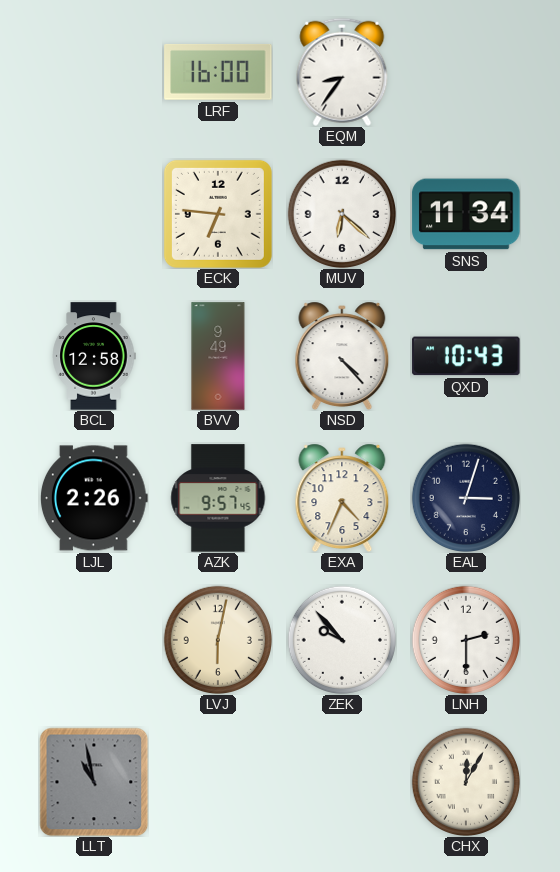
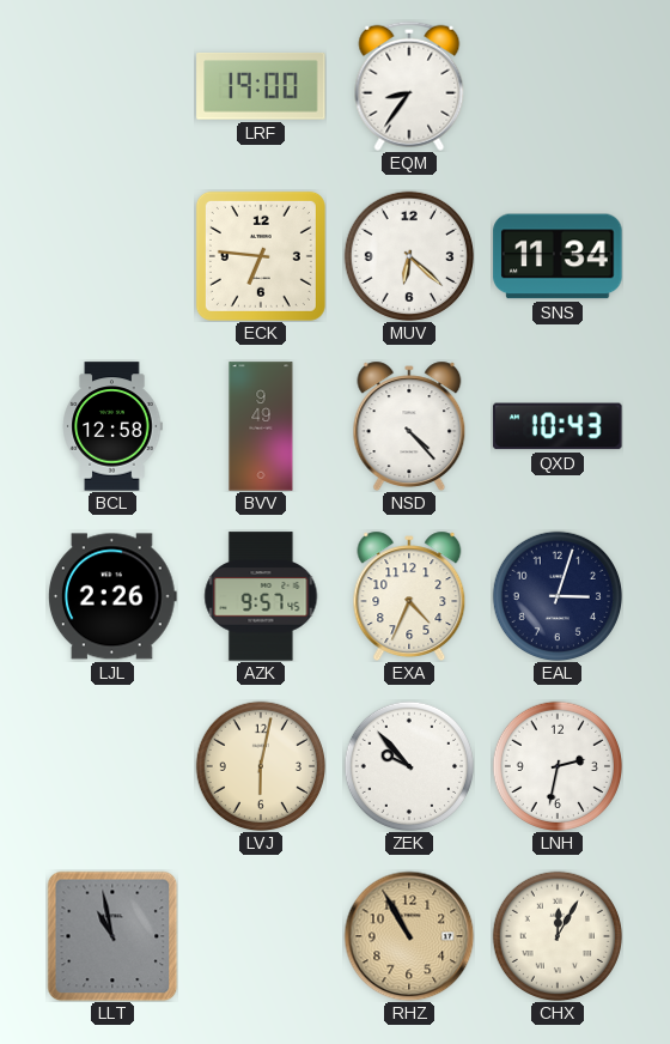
LRF: 16:00 -> 19:00 (261, 86)
LNH: 2:30 -> 2:32 (556, 765)
RHZ: none -> 10:55 (409, 936)
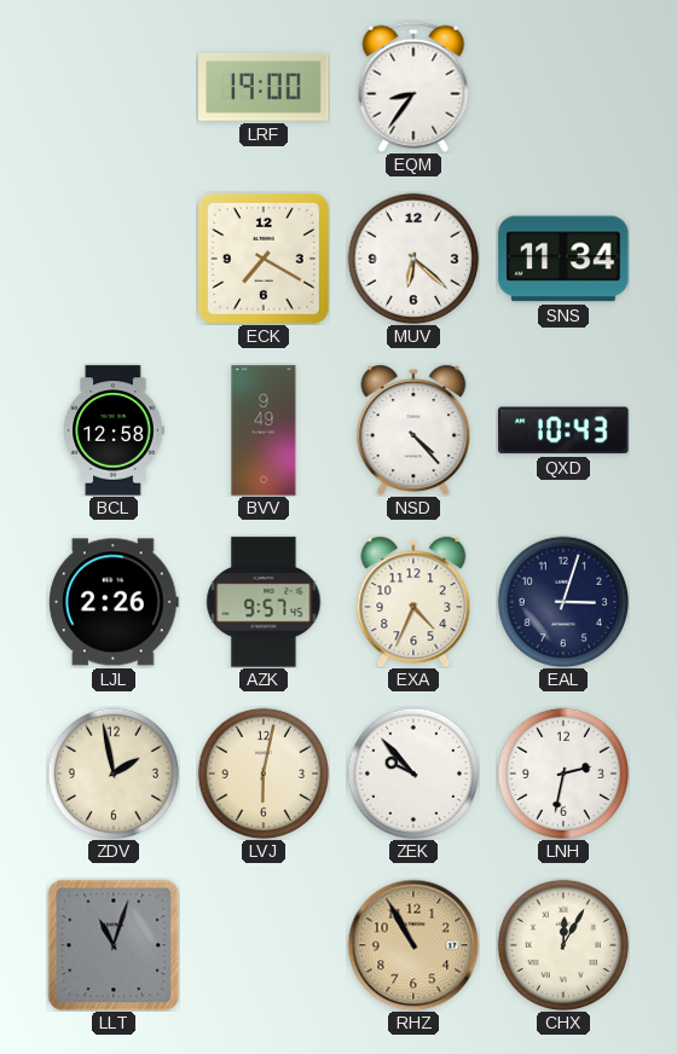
ECK: 6:46 -> 7:20 (264, 259)
ZDV: none -> 1:58 (112, 772)
LLT: 10:58 -> 11:03 (114, 945)
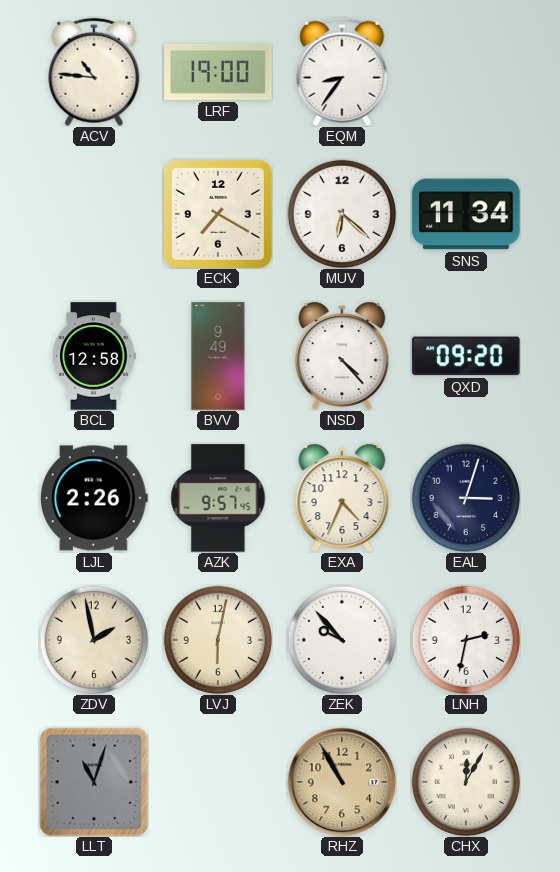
ACV: none -> 10:46 (94, 72)
QXD: 10:43 -> 09:20 (466, 356)
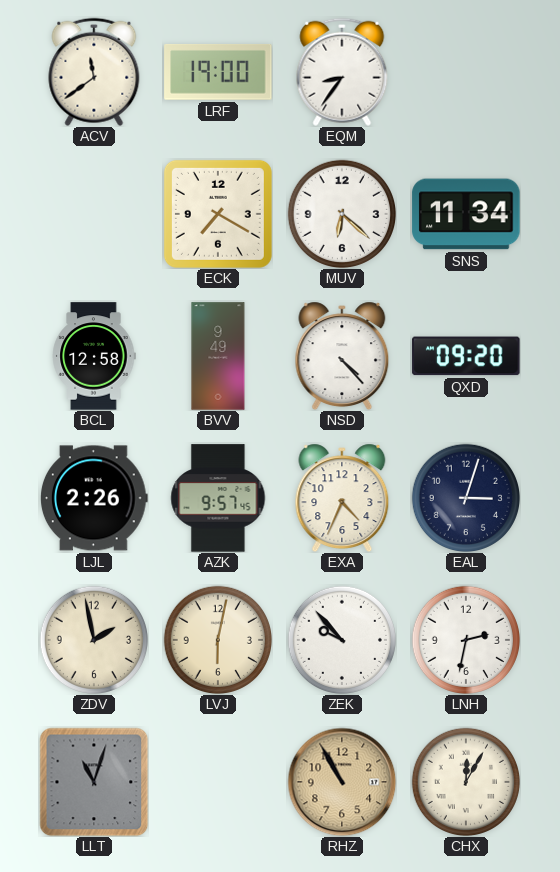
ACV: 10:46 -> 11:39 (94, 72)
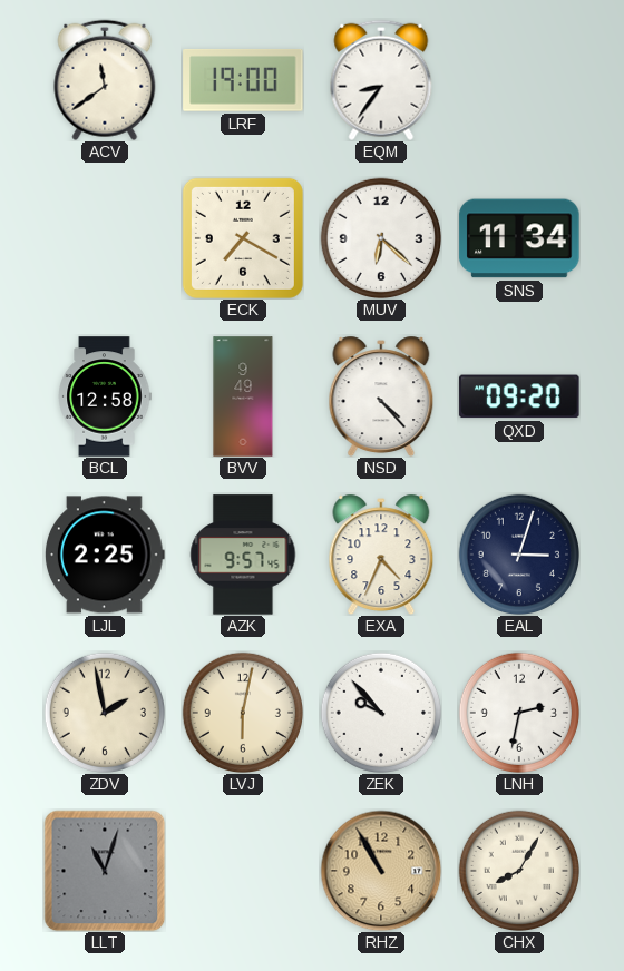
LJL: 2:26 -> 2:25 (105, 555)
CHX: 12:05 -> 8:05 (518, 870)
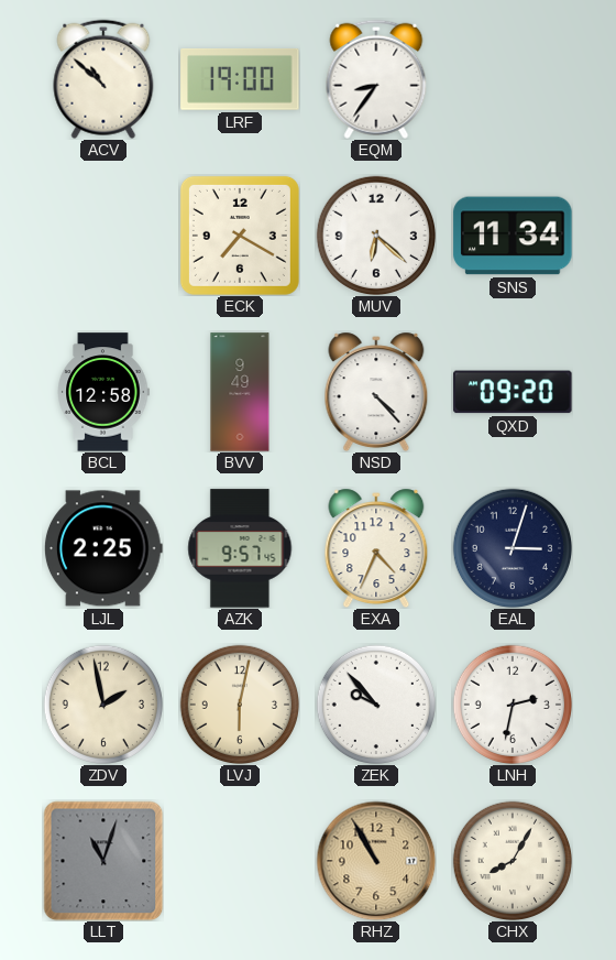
ACV: 11:39 -> 10:52 (103, 79)
